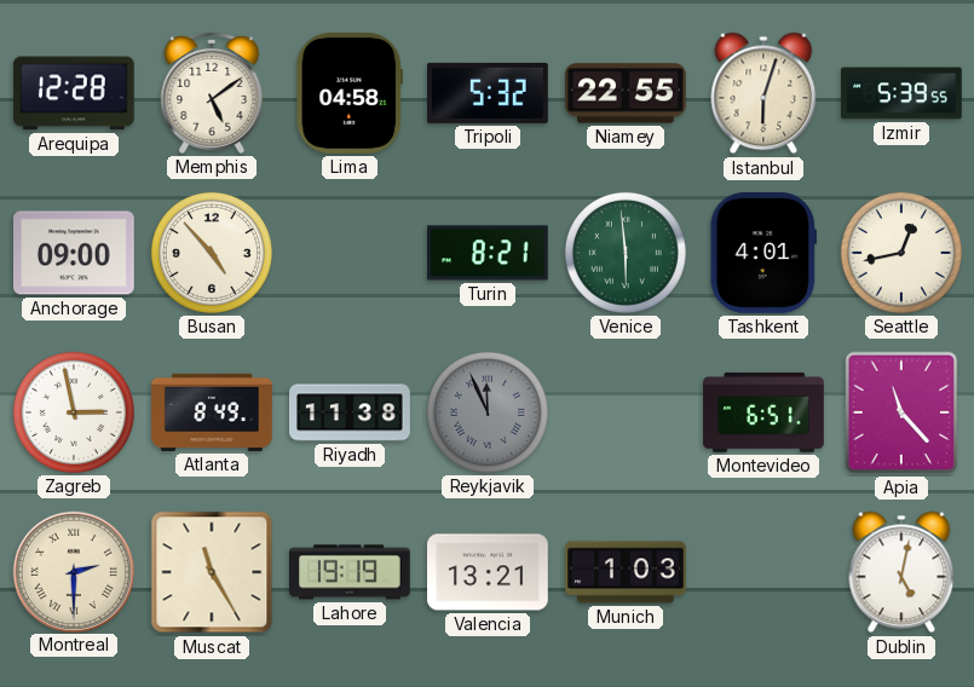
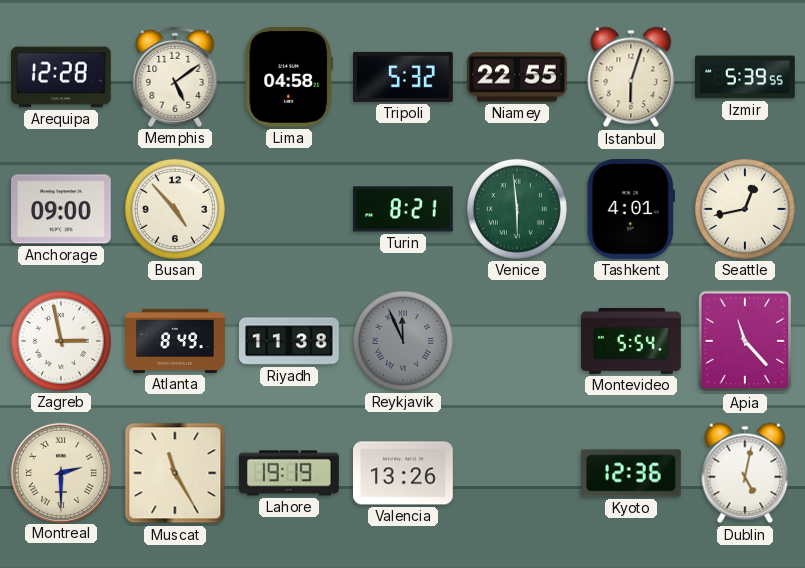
Montevideo: 6:51 -> 5:54 (631, 341)
Valencia: 13:21 -> 13:26 (404, 473)
Munich: 1:03 -> none (626, 572)
Kyoto: none -> 12:36 (632, 473)
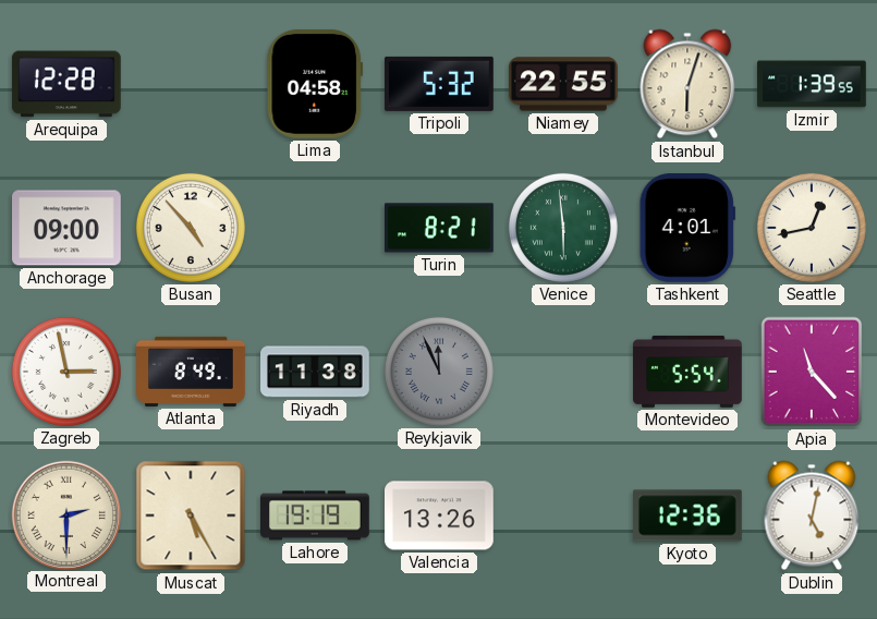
Memphis: 5:09 -> none (175, 77)
Izmir: 5:39 -> 1:39 (813, 84)
Muscat: 11:25 -> 5:25 (191, 515)
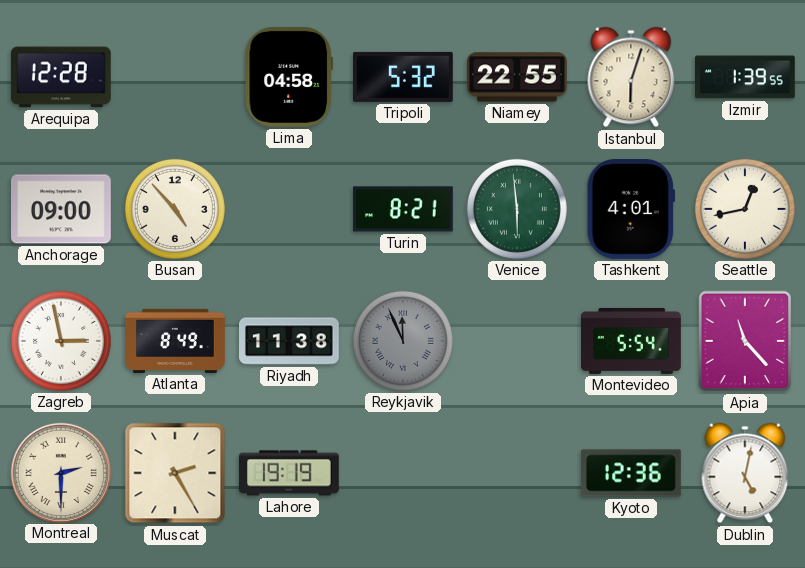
Muscat: 5:25 -> 2:25 (175, 473)
Valencia: 13:26 -> none (440, 515)
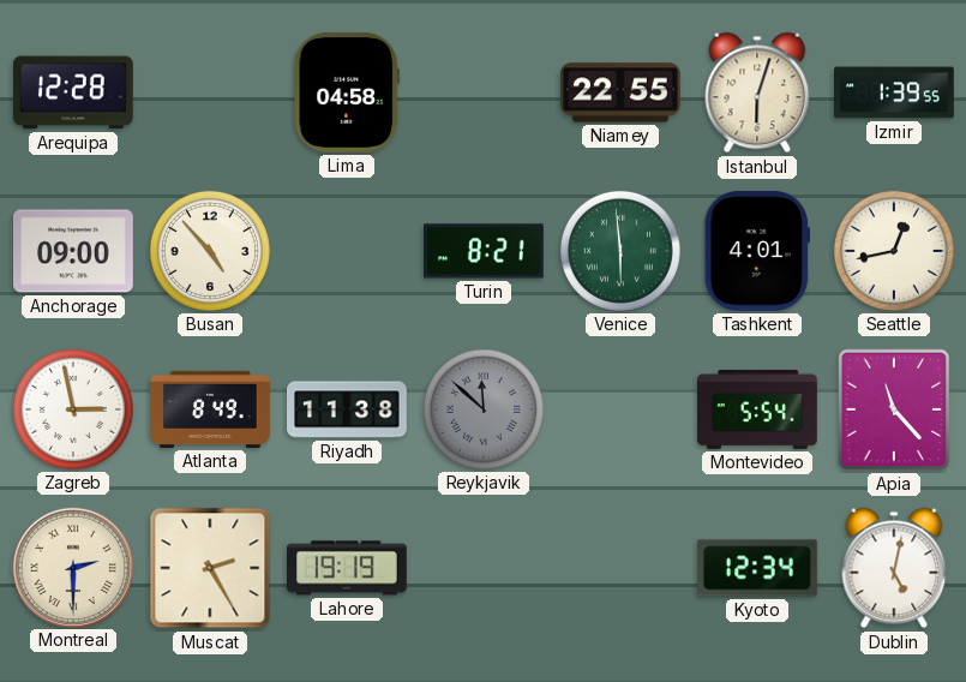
Tripoli: 5:32 -> none (404, 77)
Reykjavik: 11:56 -> 11:52 (484, 409)
Kyoto: 12:36 -> 12:34 (758, 568)
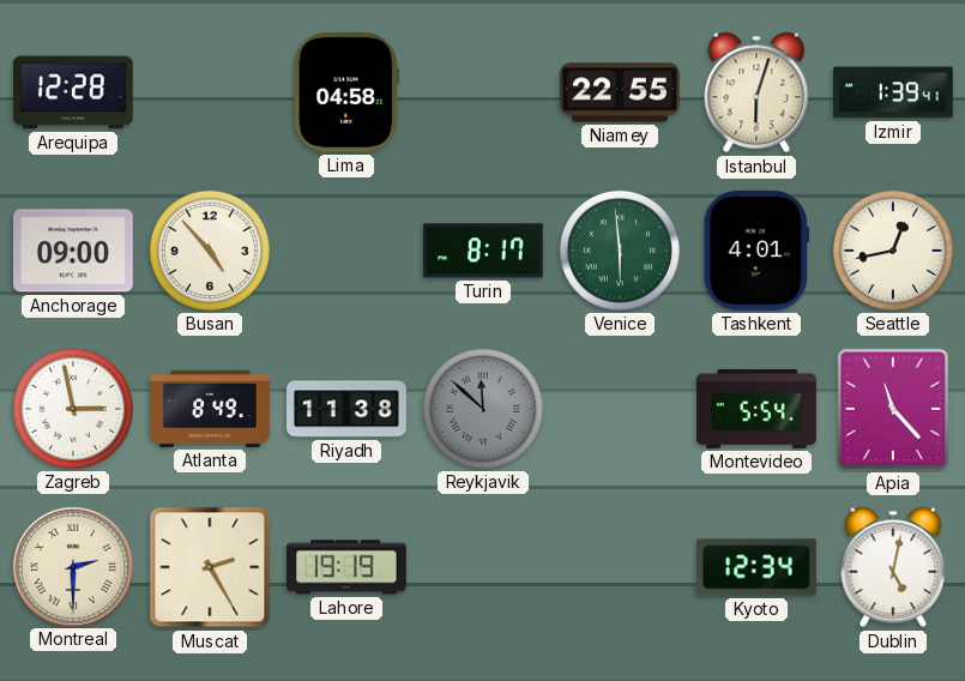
Izmir: 1:39:55 -> 1:39:41 (894, 92)
Turin: 8:21 -> 8:17 (484, 251)
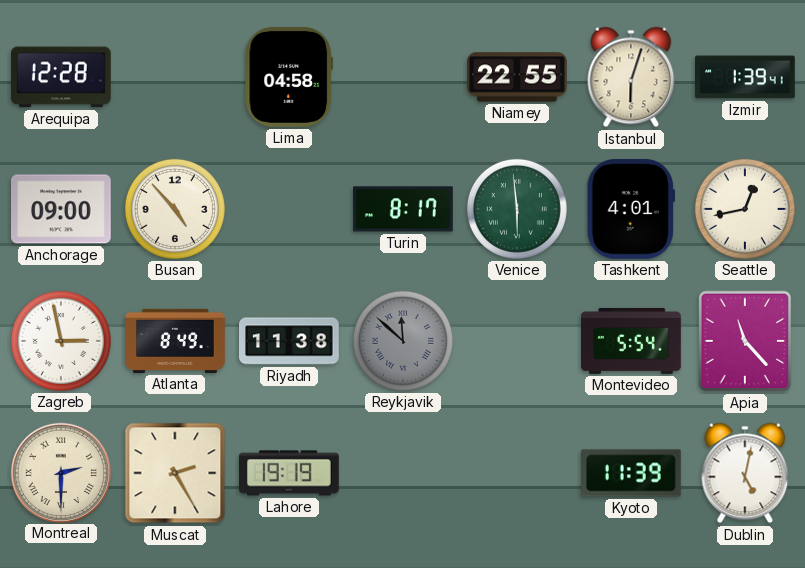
Kyoto: 12:34 -> 11:39 (632, 473)
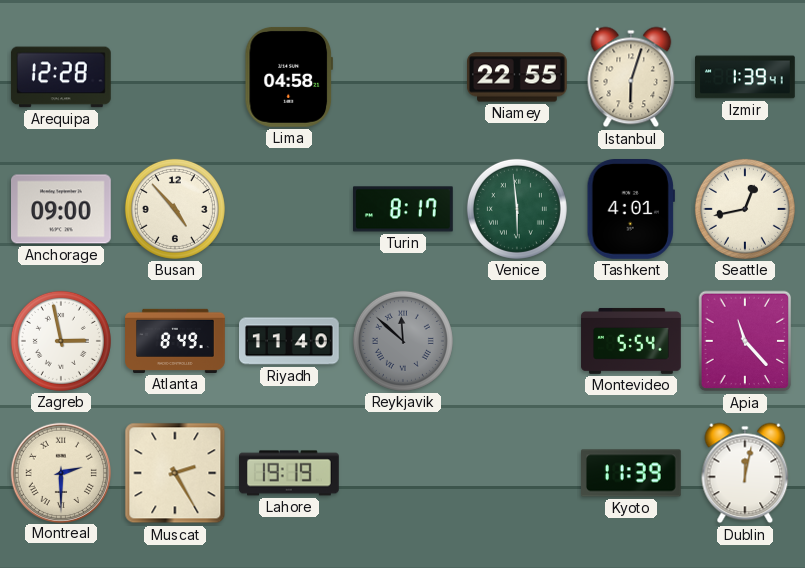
Riyadh: 11:38 -> 11:40 (290, 341)
Dublin: 5:02 -> 12:02 (745, 473)
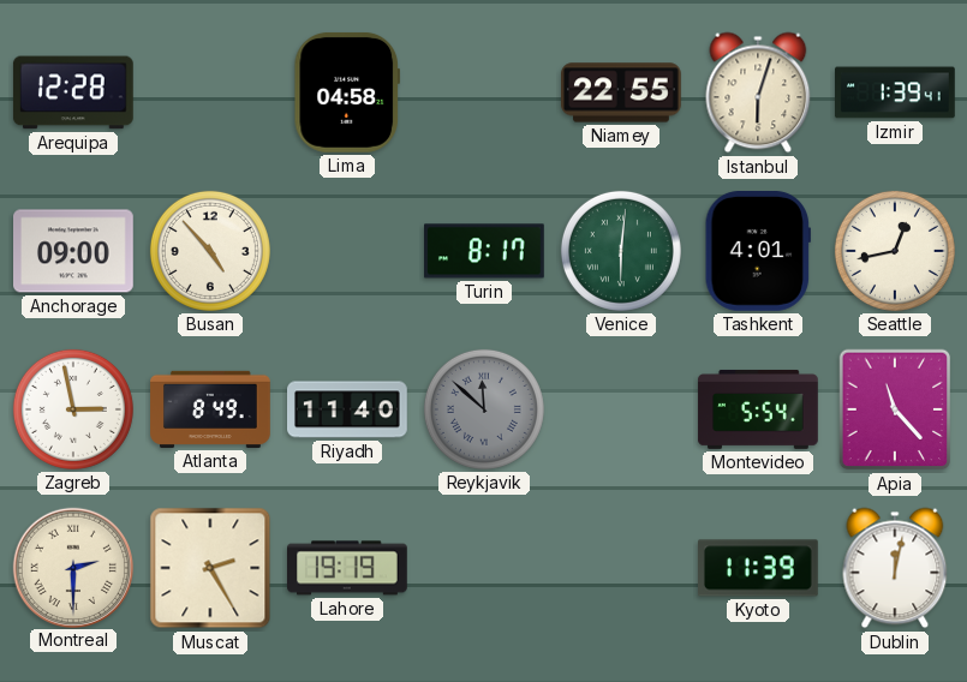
Venice: 5:59 -> 6:01 (621, 251)
